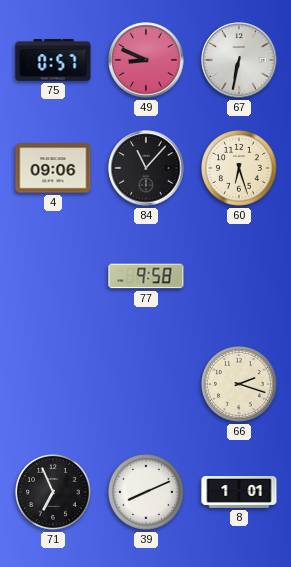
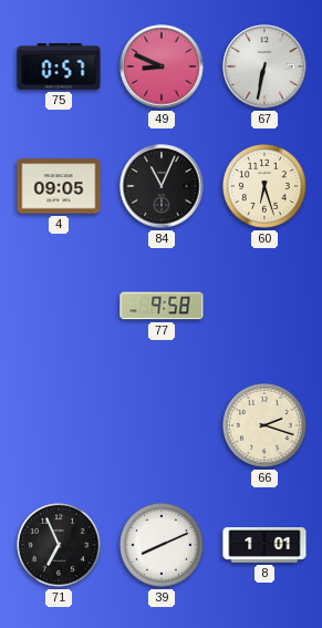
4: 09:06 -> 09:05 (59, 186)
84: 11:07 -> 11:04 (162, 186)
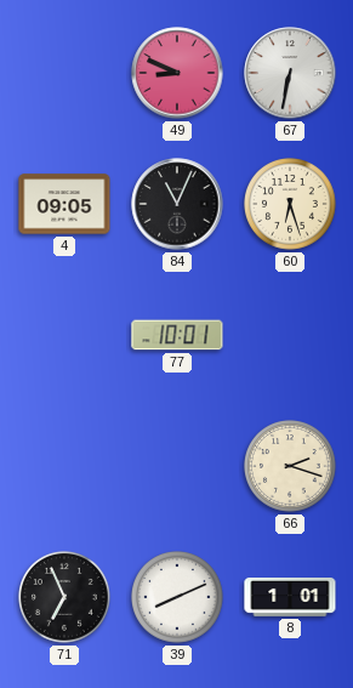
75: 0:57 -> none (59, 68)
77: 9:58 -> 10:01 (177, 335)
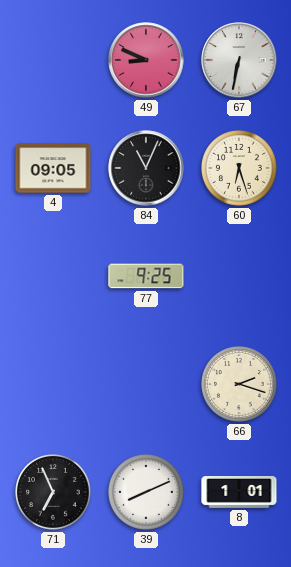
77: 10:01 -> 9:25 (146, 276)
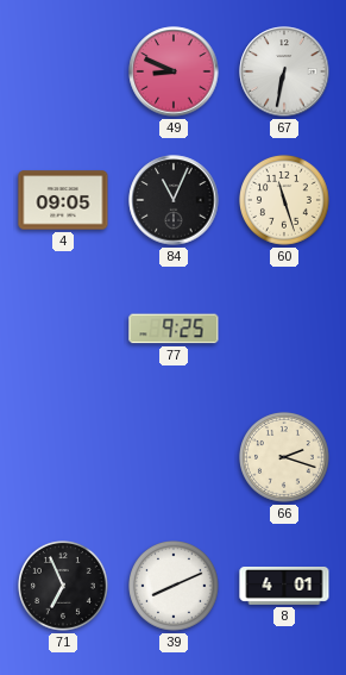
60: 6:27 -> 11:27 (285, 201)
8: 1:01 -> 4:01 (284, 587)
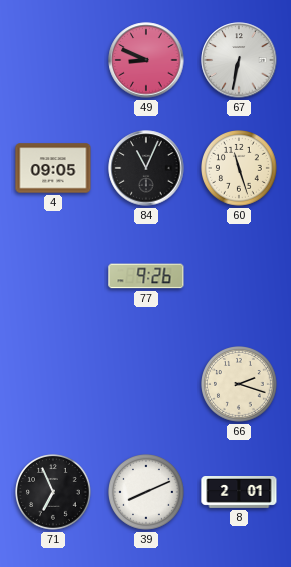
77: 9:25 -> 9:26 (146, 276)
8: 4:01 -> 2:01 (239, 493)
